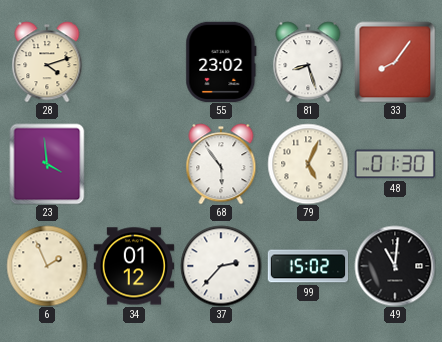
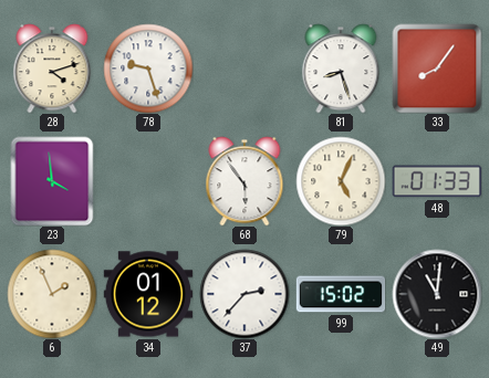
78: none -> 9:27 (148, 69)
55: 23:02 -> none (221, 61)
48: 01:30 -> 01:33 (437, 181)
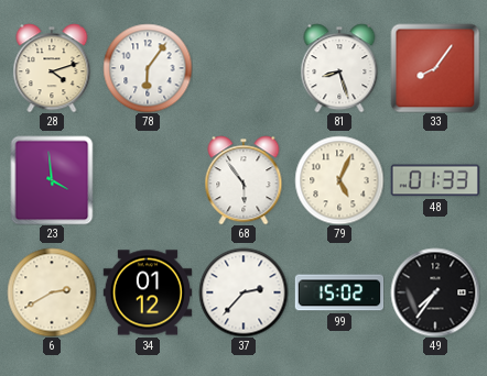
78: 9:27 -> 6:06 (148, 68)
6: 1:56 -> 2:40 (52, 292)
49: 11:01 -> 7:36 (435, 292)
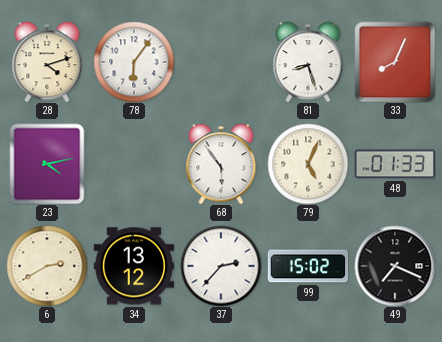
33: 8:06 -> 8:04 (395, 62)
23: 3:59 -> 4:13 (47, 164)
34: 01:12 -> 13:12 (134, 266)
49: 7:36 -> 7:19 (395, 266)
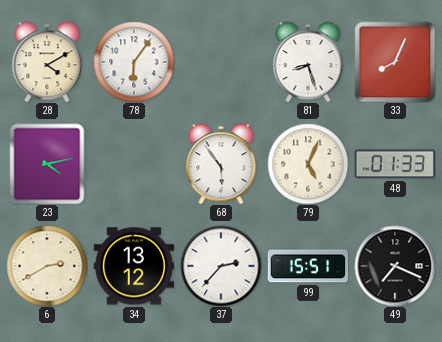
28: 4:12 -> 4:10 (47, 62)
99: 15:02 -> 15:51 (308, 266)
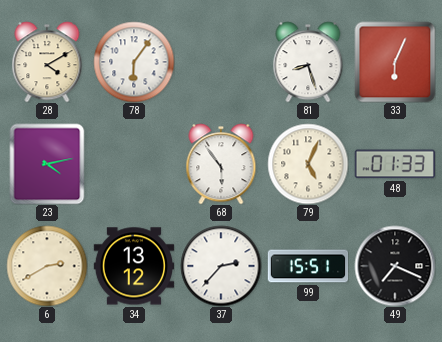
33: 8:04 -> 6:04 (395, 62)
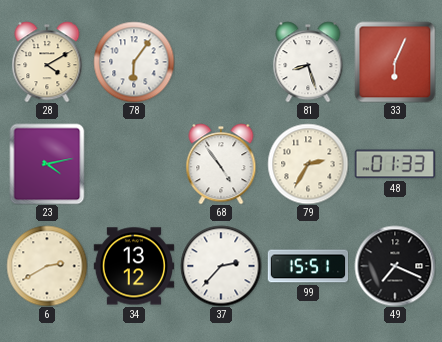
68: 5:54 -> 4:54 (221, 164)
79: 5:04 -> 2:35 (308, 164)
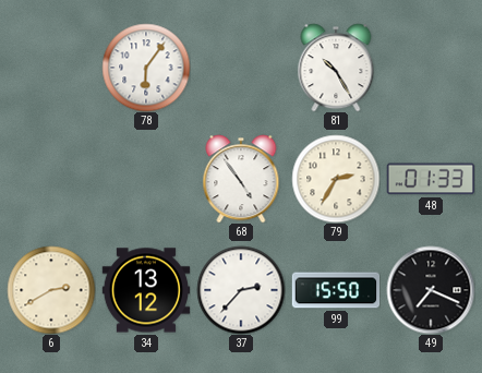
28: 4:10 -> none (47, 62)
81: 8:27 -> 10:25 (336, 68)
33: 6:04 -> none (395, 62)
23: 4:13 -> none (47, 164)
99: 15:51 -> 15:50 (336, 290)
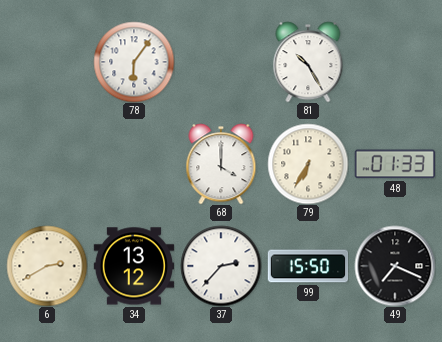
68: 4:54 -> 4:00 (221, 164)
79: 2:35 -> 6:35 (308, 164)
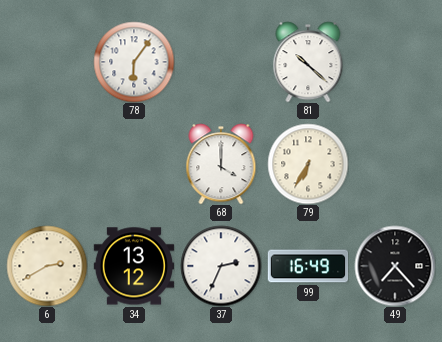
81: 10:25 -> 10:22 (308, 62)
48: 01:33 -> none (395, 164)
37: 2:37 -> 2:34 (221, 266)
99: 15:50 -> 16:49 (308, 266)
49: 7:19 -> 7:23 (395, 266)
